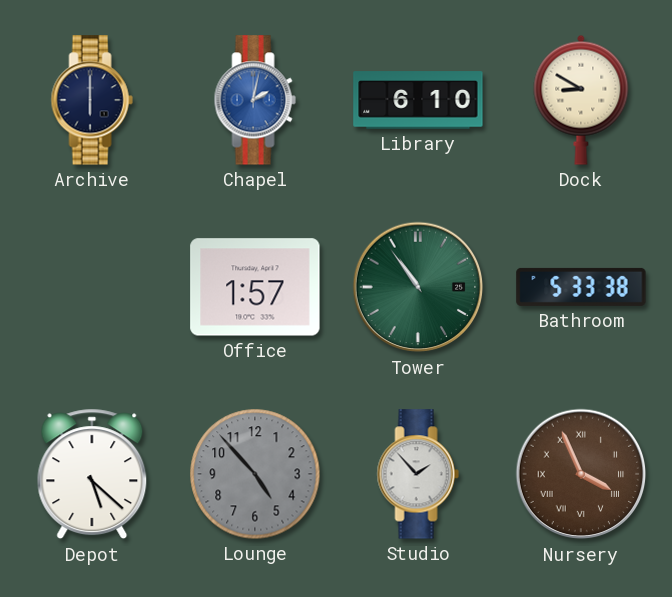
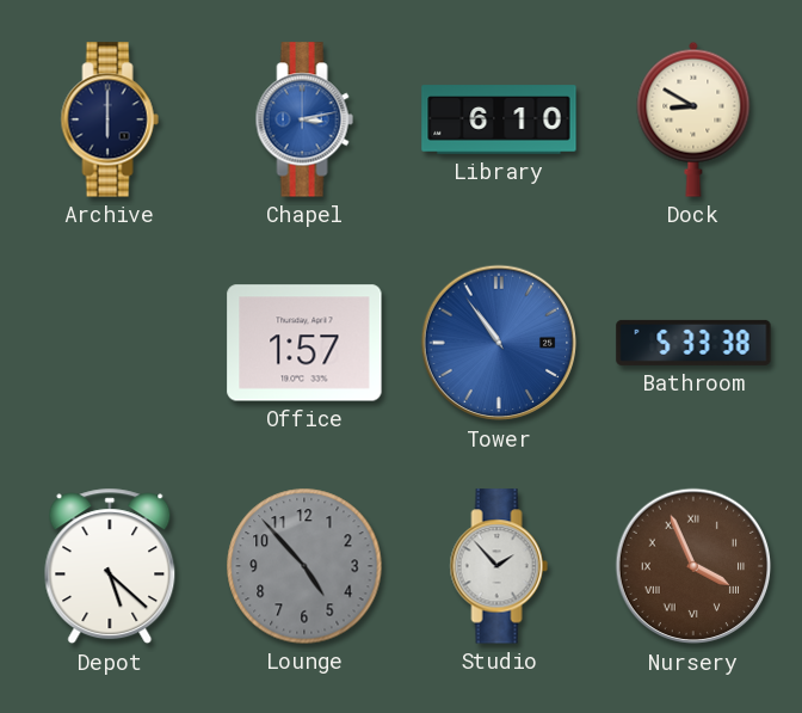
Chapel: 2:02 -> 3:13 (304, 119)
Tower dial: green -> blue (499, 343)
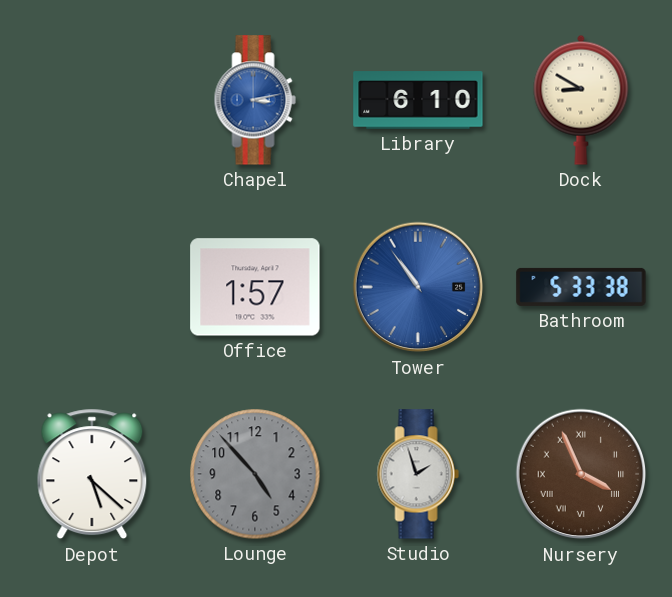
Archive: 6:00 -> none (110, 119)
Studio: 1:53 -> 1:57 (418, 474)
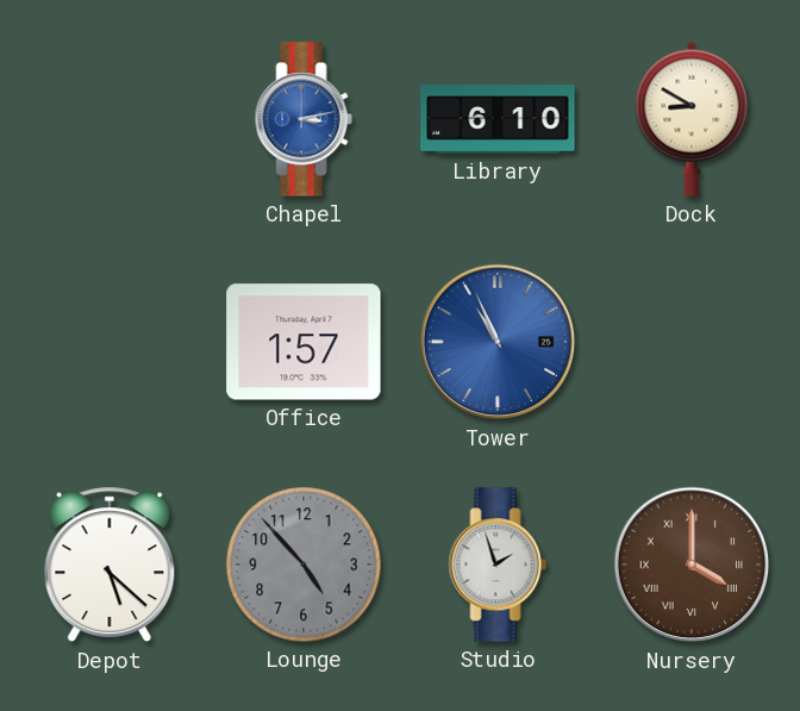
Tower: 10:54 -> 10:56 (498, 342)
Bathroom: 5:33 -> none (581, 287)
Nursery: 3:56 -> 4:00 (692, 565)
